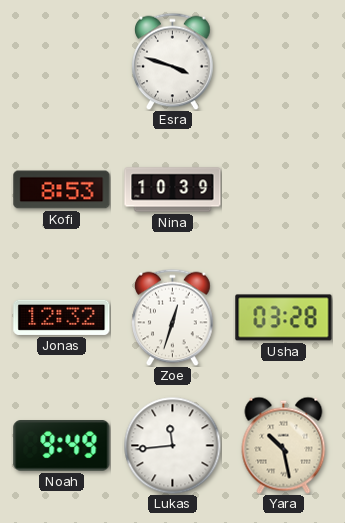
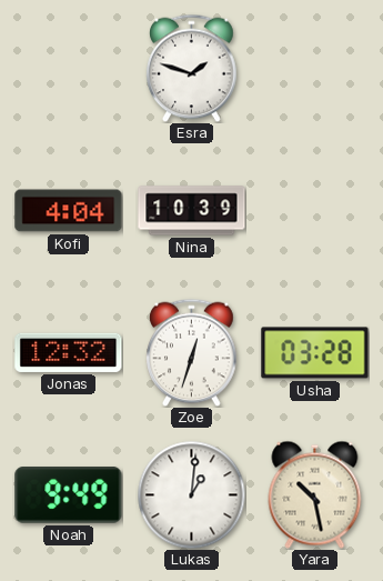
Esra: 3:48 -> 1:48 (192, 68)
Kofi: 8:53 -> 4:04 (69, 211)
Lukas: 11:44 -> 1:01 (191, 494)
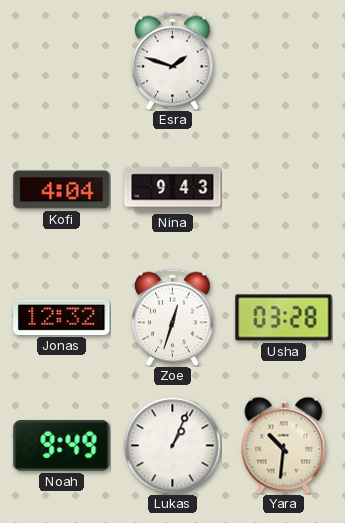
Nina: 10:39 -> 9:43 (173, 190)
Lukas: 1:01 -> 1:04 (172, 445)
Yara: 10:28 -> 10:31 (284, 445)
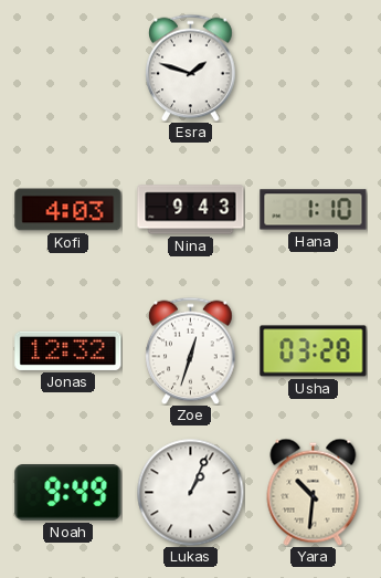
Kofi: 4:04 -> 4:03 (68, 210)
Hana: none -> 1:10 (314, 210)
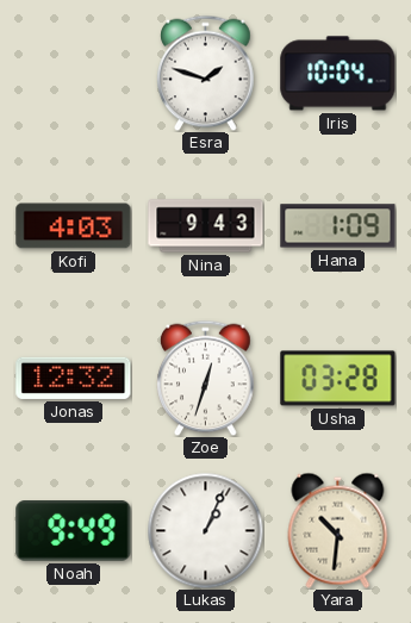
Iris: none -> 10:04 (338, 74)
Hana: 1:10 -> 1:09 (338, 226)
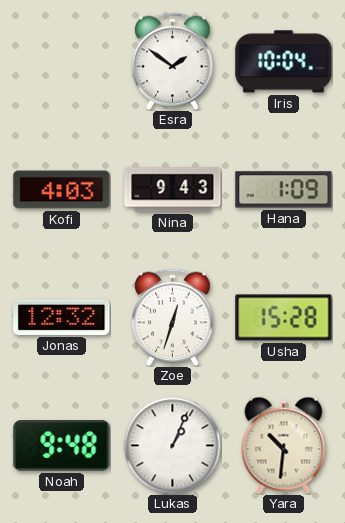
Esra: 1:48 -> 1:51 (173, 61)
Usha: 03:28 -> 15:28 (284, 318)
Noah: 9:49 -> 9:48 (62, 446)
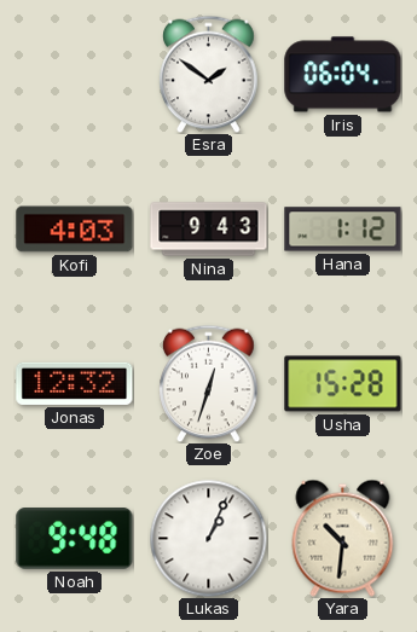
Iris: 10:04 -> 06:04 (343, 75)
Hana: 1:09 -> 1:12 (343, 230)
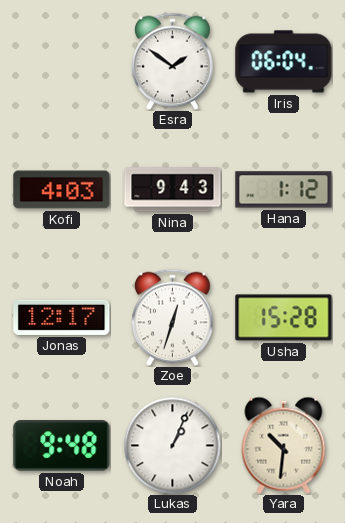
Jonas: 12:32 -> 12:17 (62, 317)
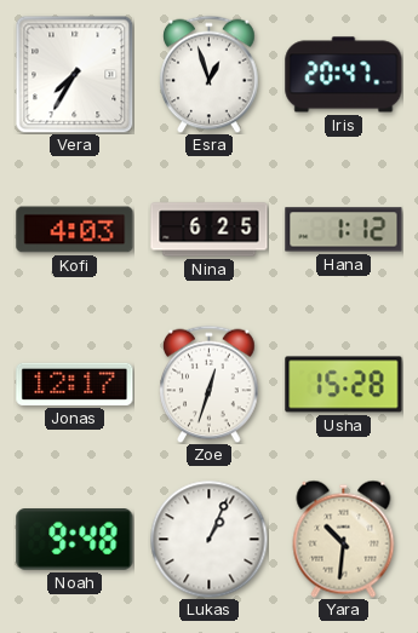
Vera: none -> 7:35 (74, 74)
Esra: 1:51 -> 12:57 (210, 74)
Iris: 06:04 -> 20:47 (344, 75)
Nina: 9:43 -> 6:25 (210, 230)
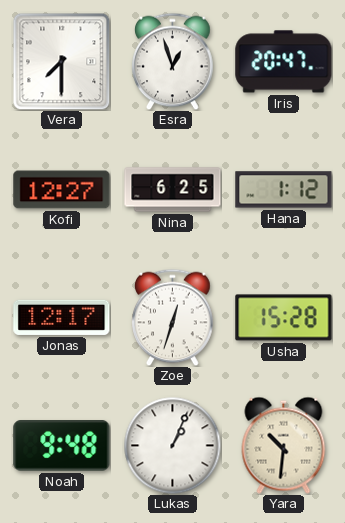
Vera: 7:35 -> 7:30 (61, 61)
Kofi: 4:03 -> 12:27 (62, 190)
